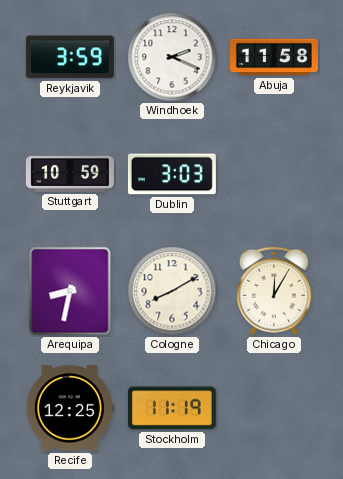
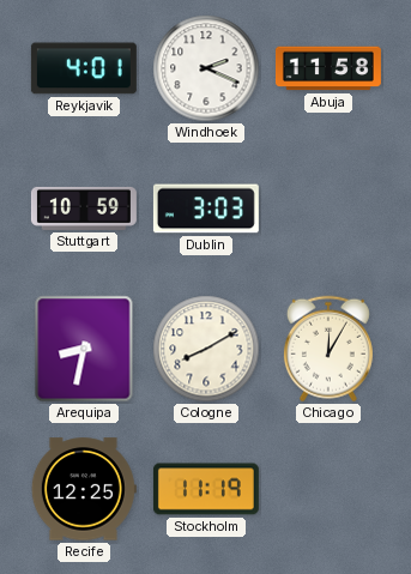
Reykjavik: 3:59 -> 4:01 (84, 68)
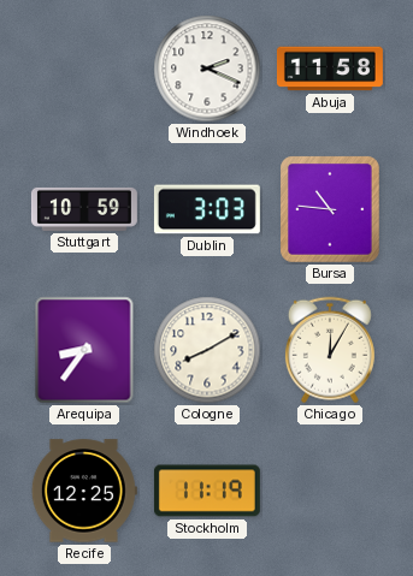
Reykjavik: 4:01 -> none (84, 68)
Bursa: none -> 10:46 (330, 209)
Arequipa: 8:32 -> 8:36 (84, 350)
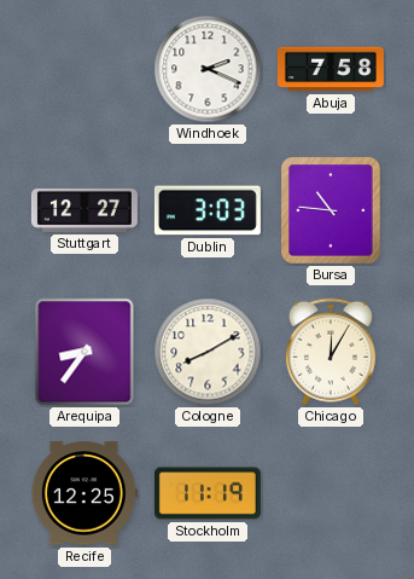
Abuja: 11:58 -> 7:58 (331, 69)
Stuttgart: 10:59 -> 12:27 (84, 210)
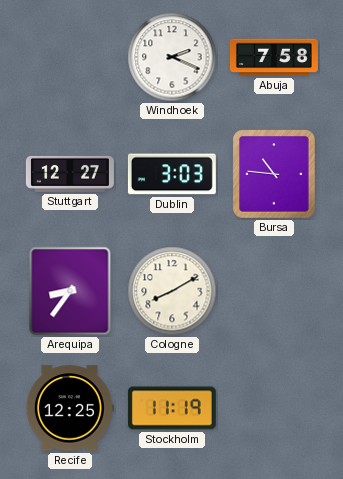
Chicago: 12:05 -> none (331, 352)
